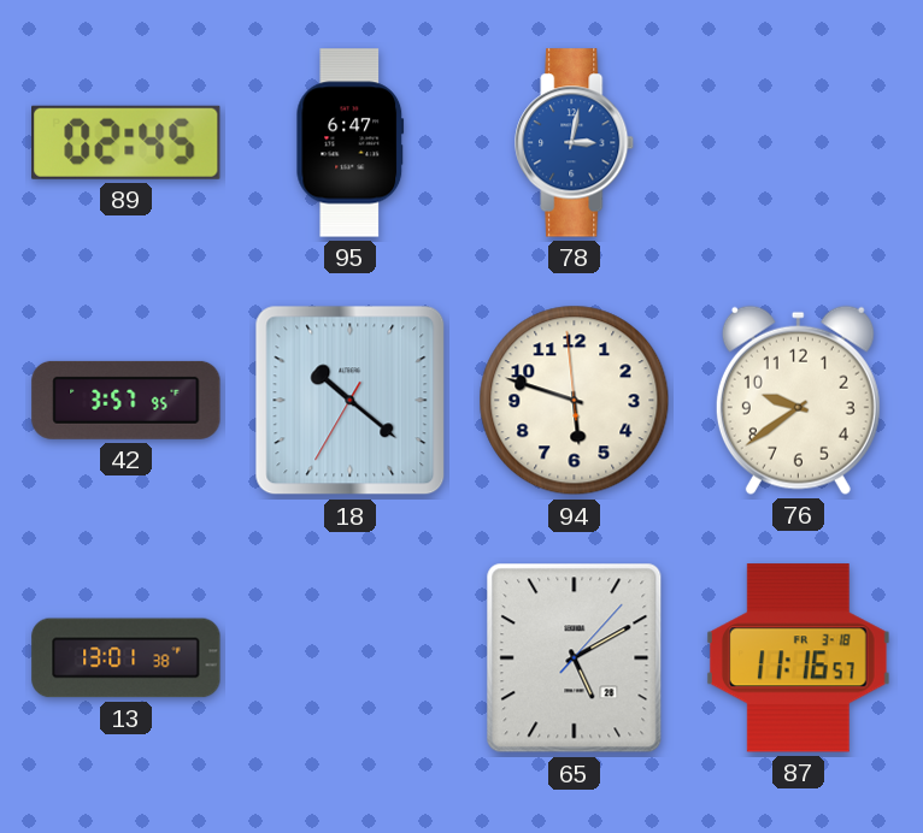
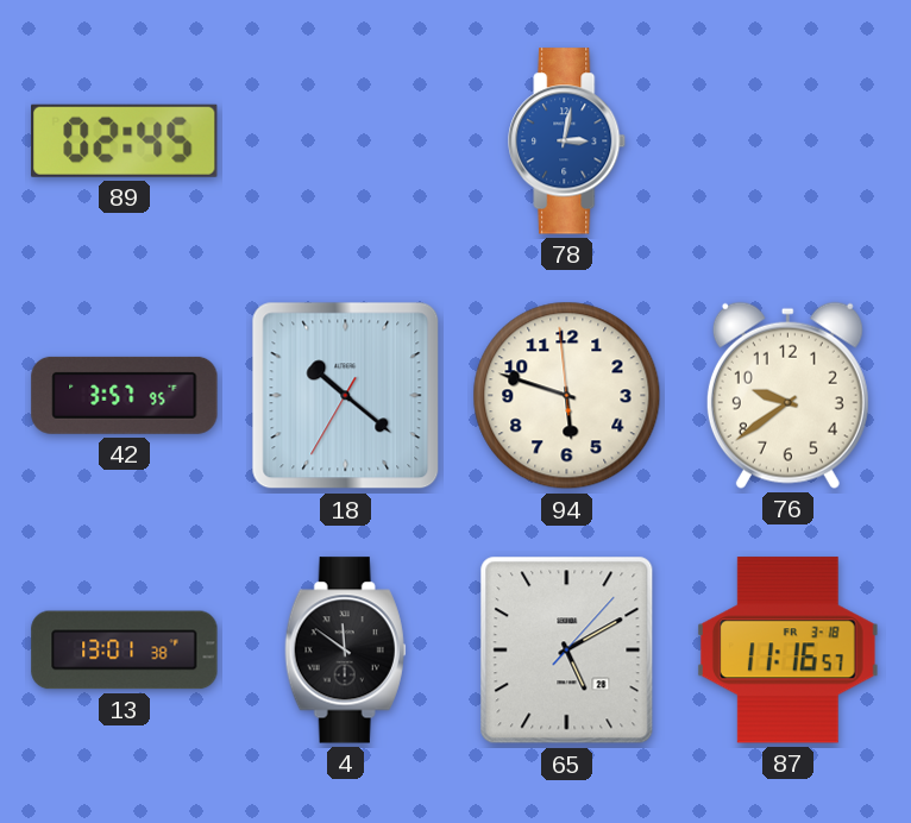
95: 6:47 -> none (351, 143)
4: none -> 11:51 (346, 651)
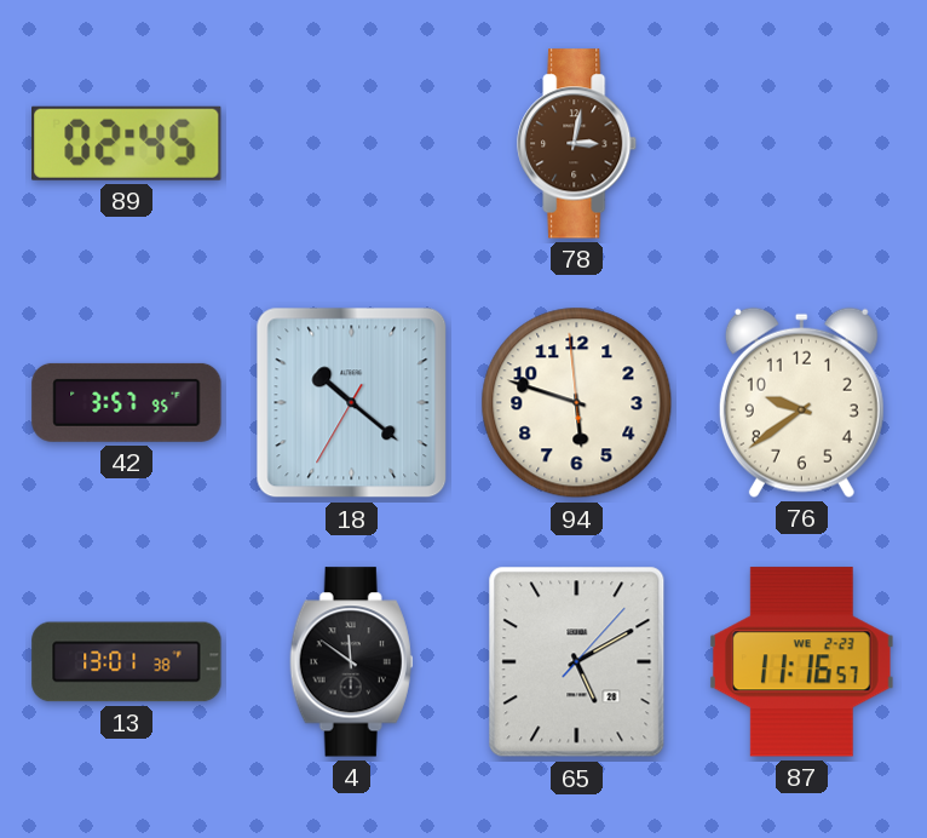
78 dial: blue -> brown (577, 144)
87 date: FR 3-18 -> WE 2-23 (801, 662)
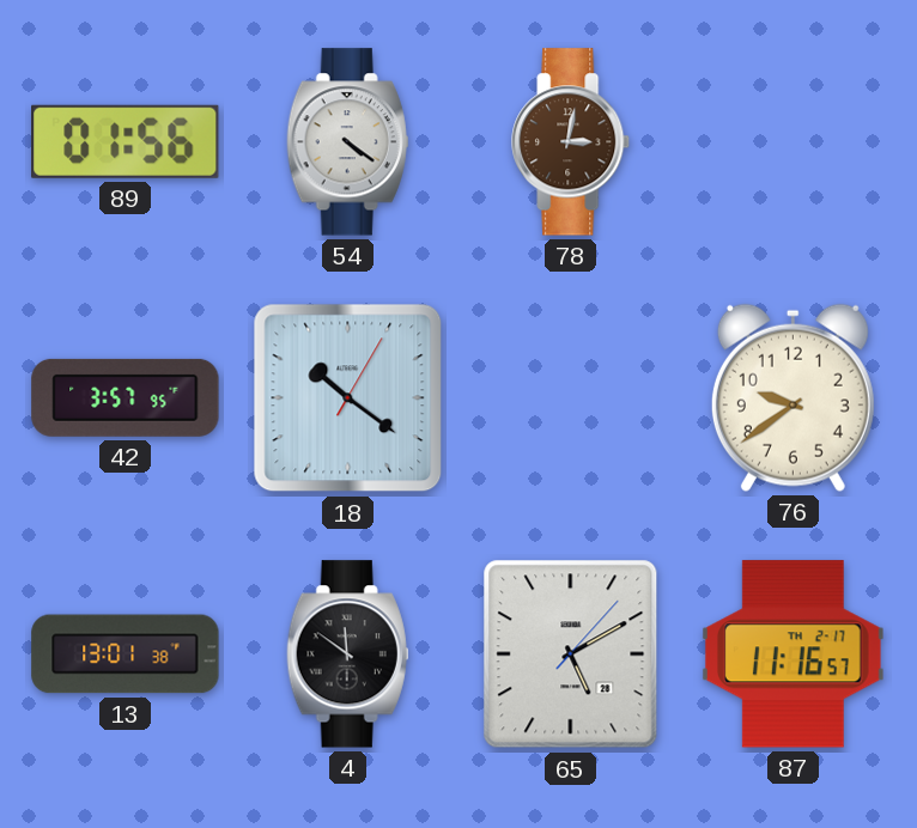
89: 02:45 -> 01:56 (126, 141)
54: none -> 4:21 (348, 142)
18: 10:21:35 -> 10:21:05 (348, 398)
94: 5:47 -> none (577, 403)
87 date: WE 2-23 -> TH 2-17 (792, 655)
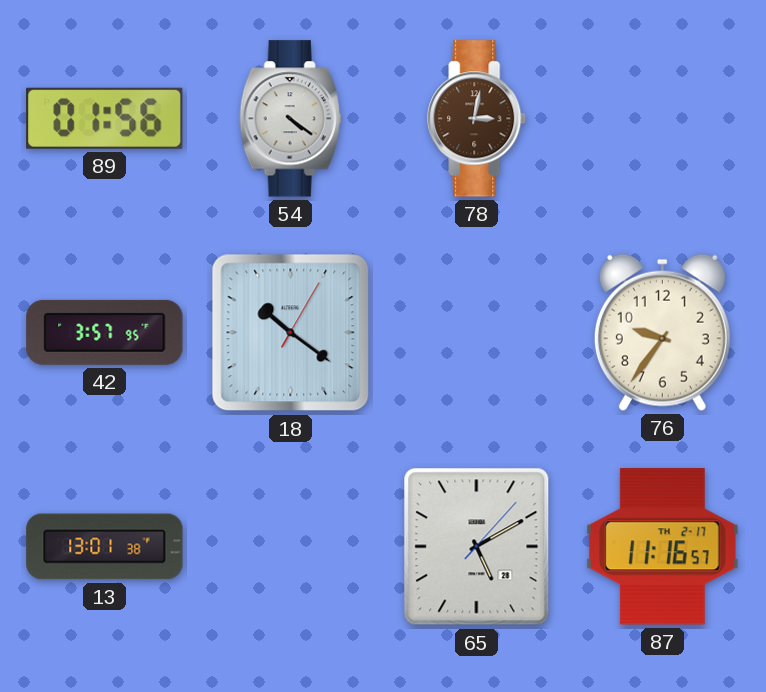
76: 9:39 -> 9:36 (662, 332)
4: 11:51 -> none (348, 655)
